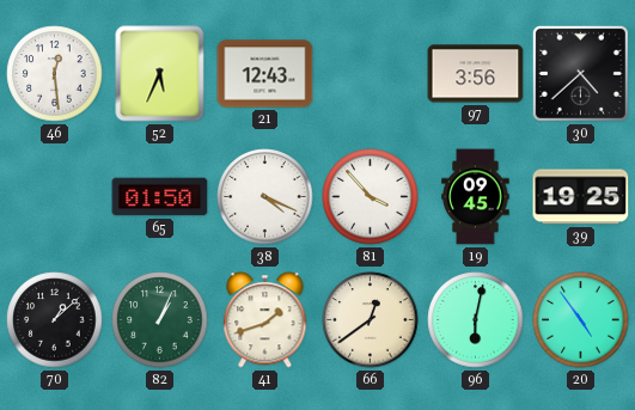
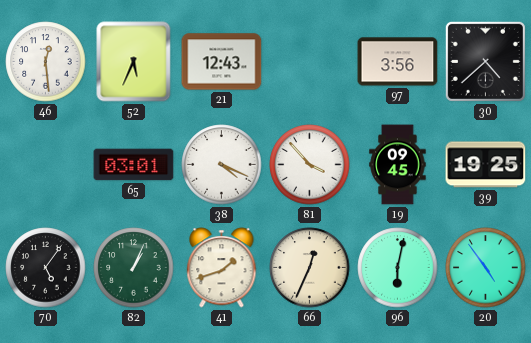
65: 01:50 -> 03:01 (134, 165)
70: 1:08 -> 5:06 (46, 268)
66: 12:39 -> 12:34 (310, 268)
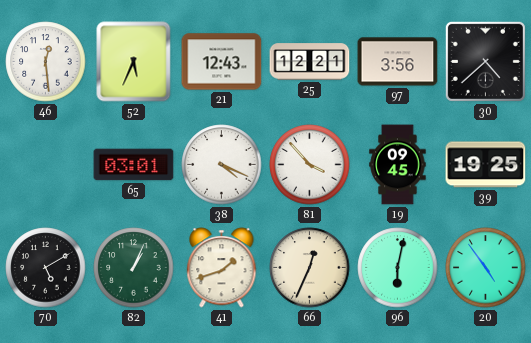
25: none -> 12:21 (310, 62)
70: 5:06 -> 5:10 (46, 268)
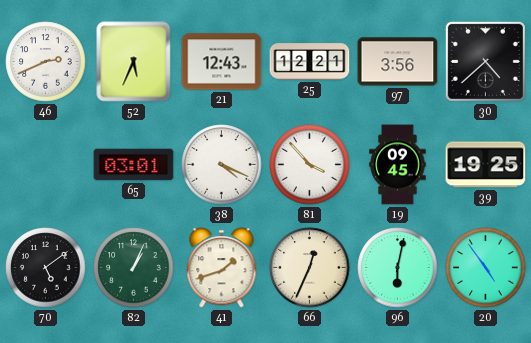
46: 12:29 -> 2:41 (46, 62)
70: 5:10 -> 5:09 (46, 268)
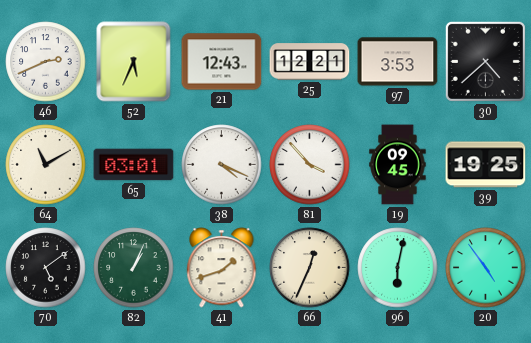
97: 3:56 -> 3:53 (398, 62)
64: none -> 11:10 (46, 165)
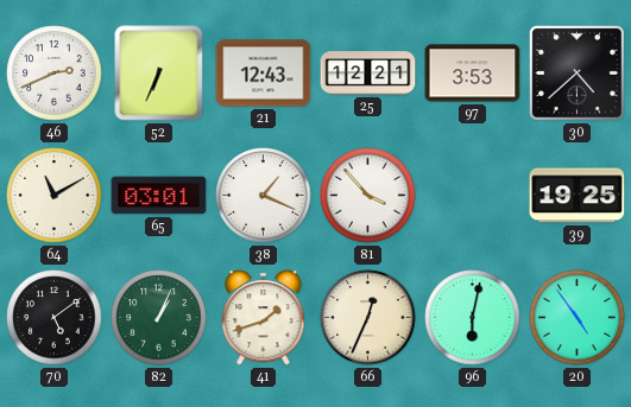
52: 5:34 -> 6:34 (159, 74)
38: 4:19 -> 1:19 (264, 196)
19: 09:45 -> none (398, 165)
